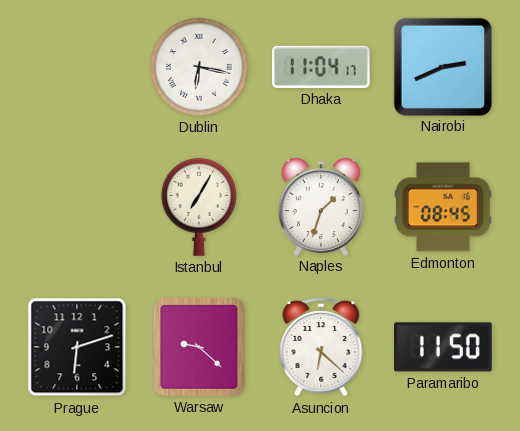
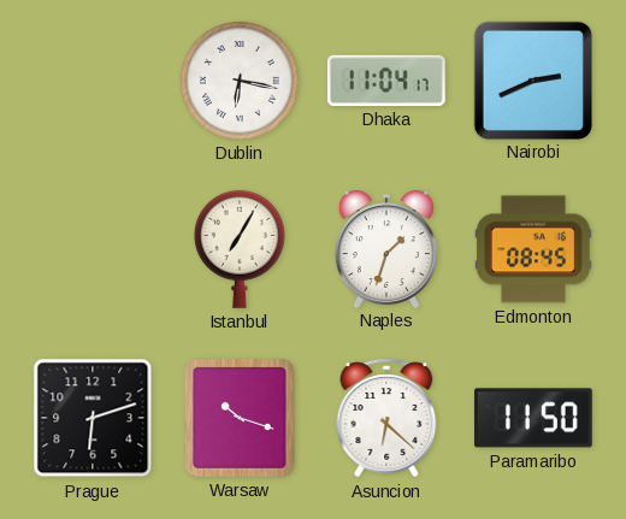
Warsaw: 9:22 -> 10:18 (240, 419)
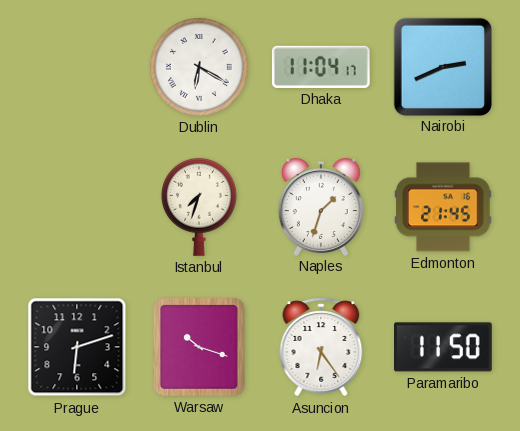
Dublin: 6:17 -> 6:20 (199, 67)
Istanbul: 7:05 -> 7:33 (199, 207)
Edmonton: 08:45 -> 21:45 (444, 207)
Asuncion: 6:22 -> 6:24 (321, 347)
